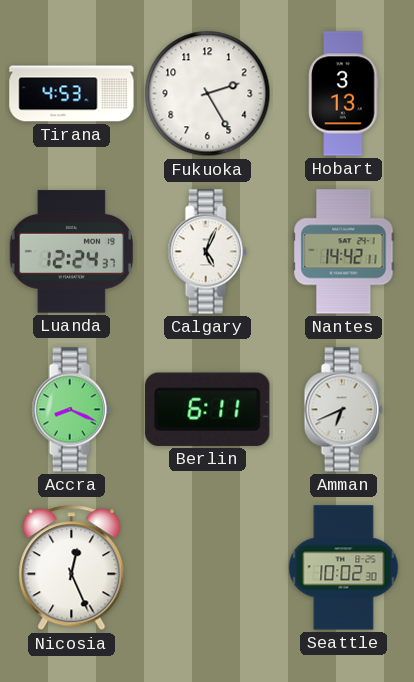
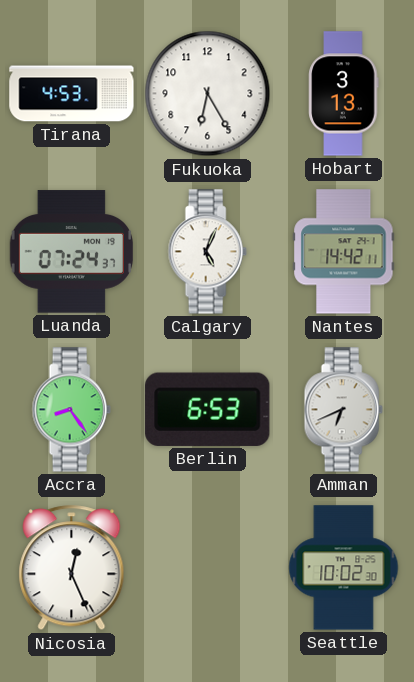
Fukuoka: 2:25 -> 6:25 (208, 94)
Luanda: 12:24 -> 07:24 (71, 252)
Accra: 8:19 -> 8:24 (71, 410)
Berlin: 6:11 -> 6:53 (208, 409)
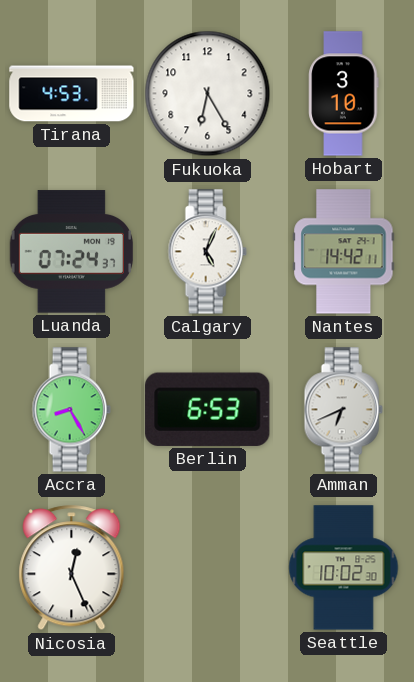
Hobart: 3:13 -> 3:10 (344, 94)
Accra: 8:24 -> 8:25 (71, 410)
